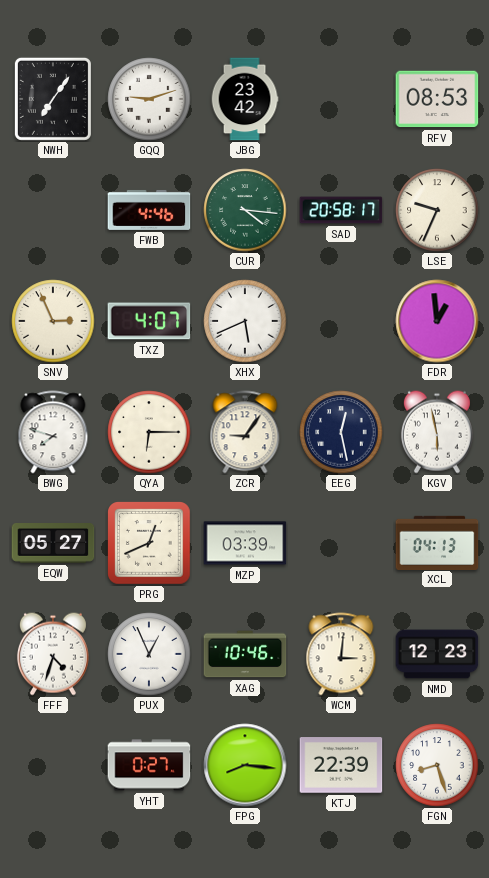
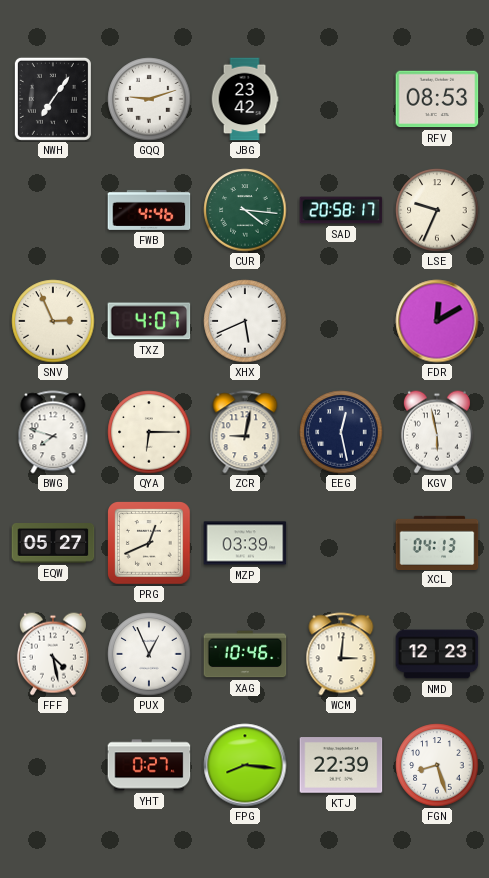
FDR: 12:59 -> 12:10 (437, 321)
ZCR: 9:06 -> 9:02 (245, 432)
FFF: 4:33 -> 4:28 (53, 654)
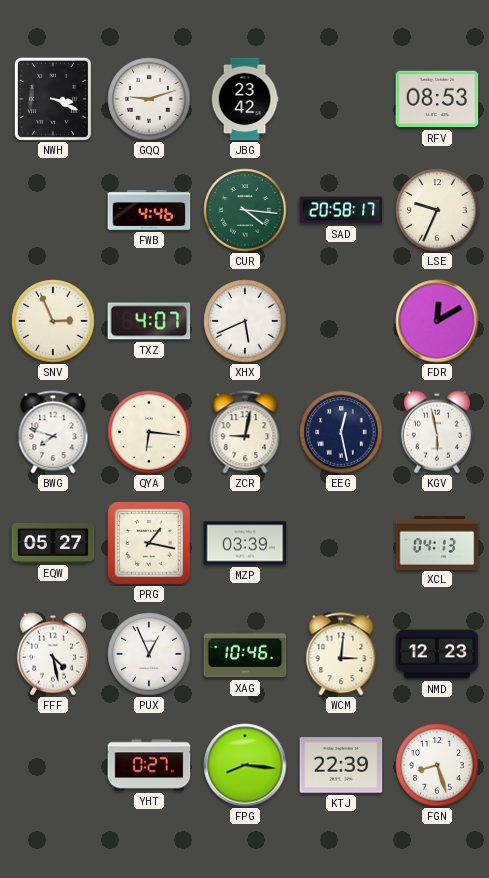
NWH: 7:06 -> 3:19 (53, 99)
QYA: 6:15 -> 6:16 (149, 432)
PRG: 12:41 -> 1:17 (149, 543)
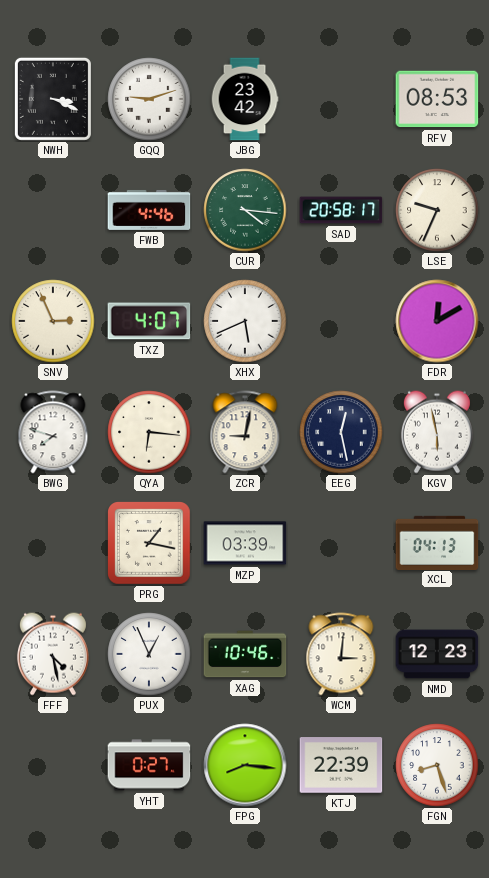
EQW: 05:27 -> none (53, 544)
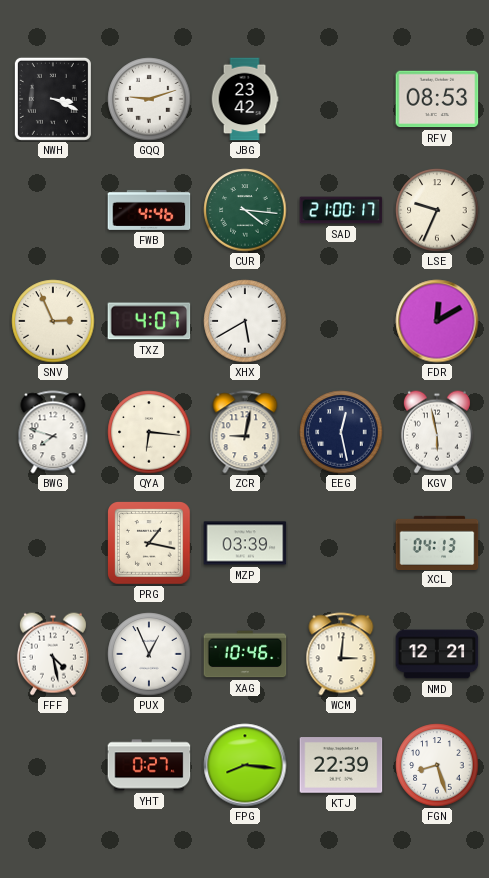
SAD: 20:58 -> 21:00 (341, 210)
XHX: 5:41 -> 5:40 (245, 321)
NMD: 12:23 -> 12:21 (437, 654)
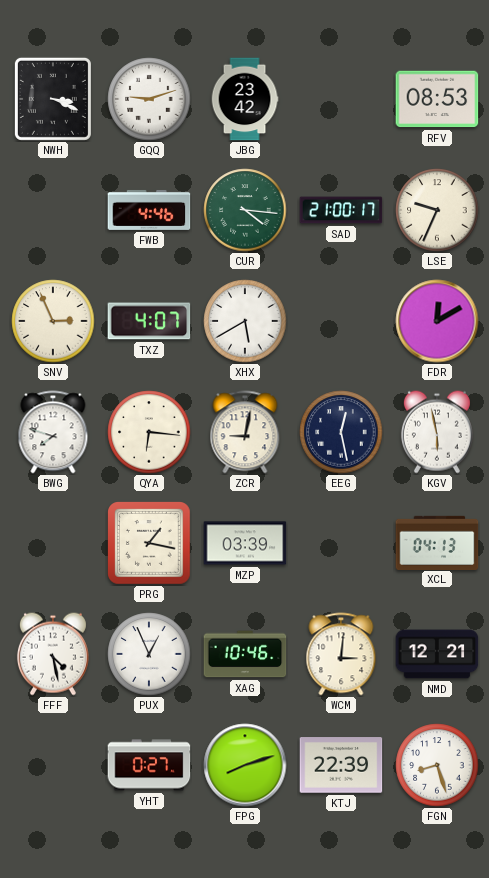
FPG: 8:16 -> 8:12 (245, 765)
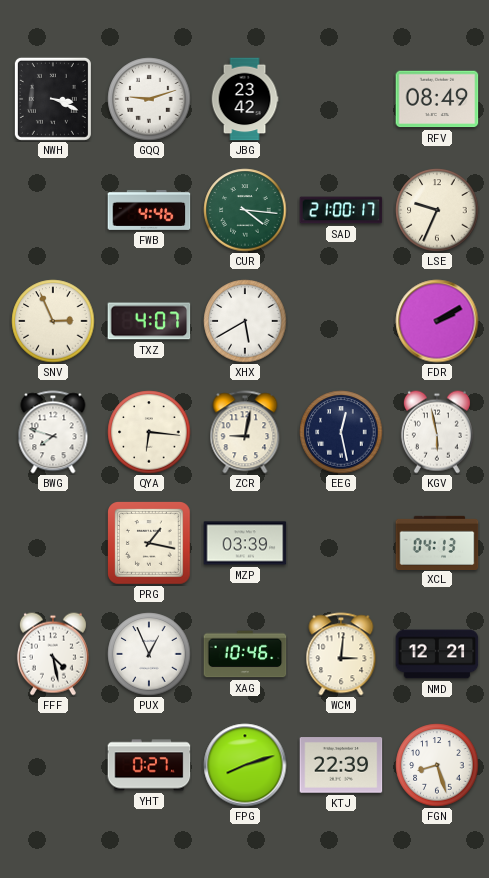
RFV: 08:53 -> 08:49 (437, 99)
FDR: 12:10 -> 2:10 (437, 321)
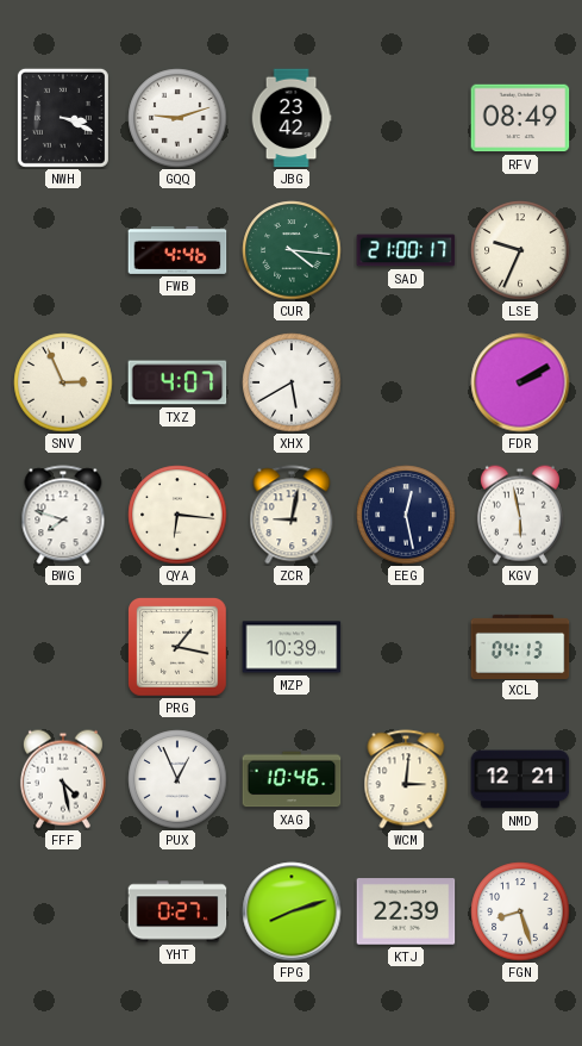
MZP: 03:39 -> 10:39 (292, 647)
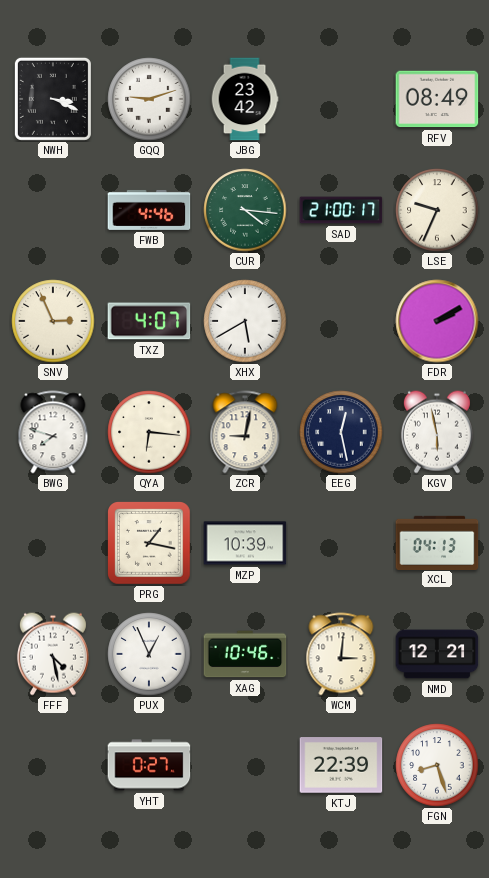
FPG: 8:12 -> none (292, 911)
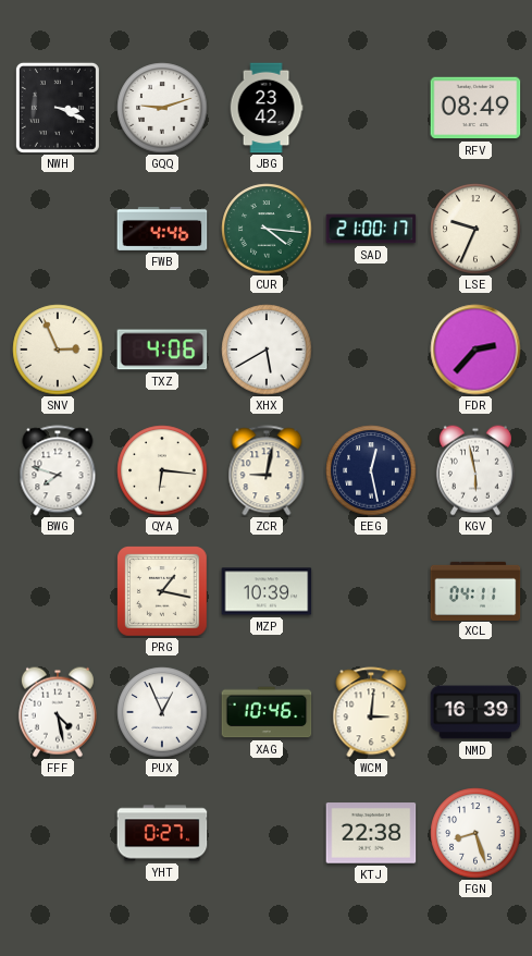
TXZ: 4:07 -> 4:06 (162, 350)
FDR: 2:10 -> 2:37 (475, 350)
XCL: 04:13 -> 04:11 (475, 590)
NMD: 12:21 -> 16:39 (475, 712)
KTJ: 22:39 -> 22:38 (371, 833)
